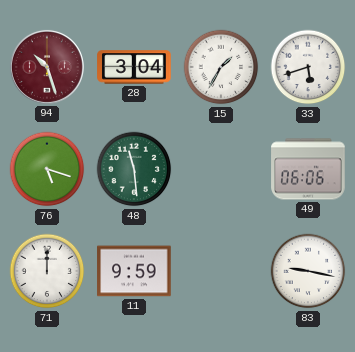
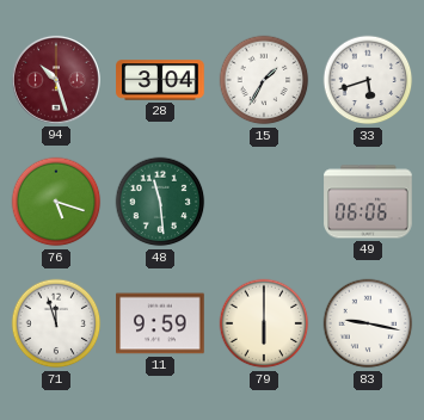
71: 12:00 -> 11:57 (56, 323)
79: none -> 6:00 (264, 323)
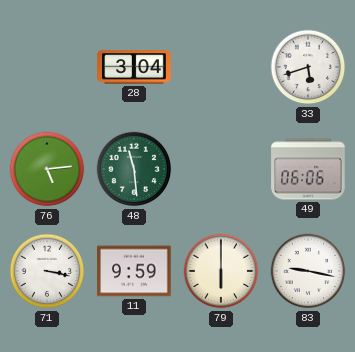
94: 10:27 -> none (56, 80)
15: 1:35 -> none (264, 80)
76: 5:18 -> 5:14 (47, 169)
71: 11:57 -> 3:17 (47, 271)
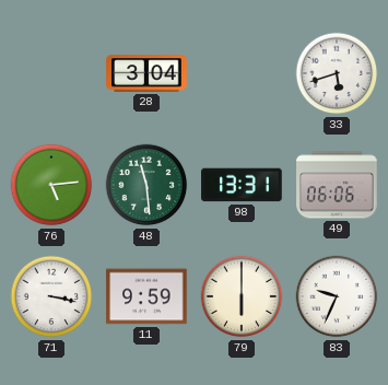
98: none -> 13:31 (242, 185)
83: 9:17 -> 9:34 (337, 296)
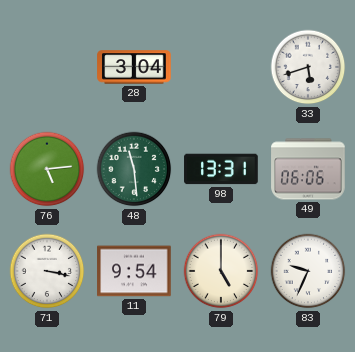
11: 9:59 -> 9:54 (134, 271)
79: 6:00 -> 5:00 (221, 271)
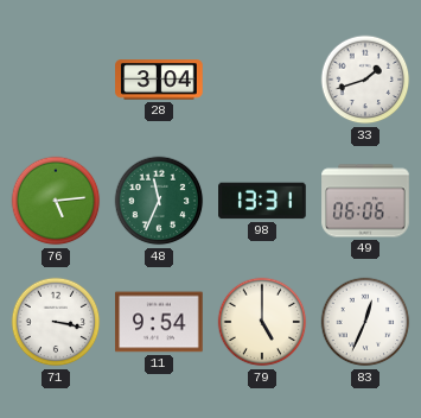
33: 5:42 -> 1:42 (365, 80)
48: 11:29 -> 11:34 (159, 201)
83: 9:34 -> 12:34 (365, 322)
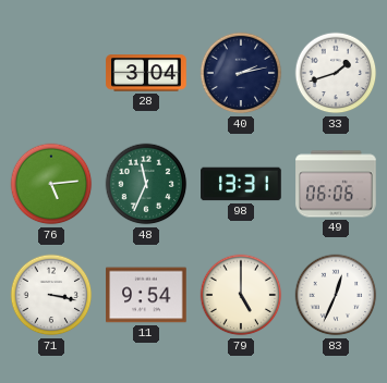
40: none -> 2:13 (241, 73)
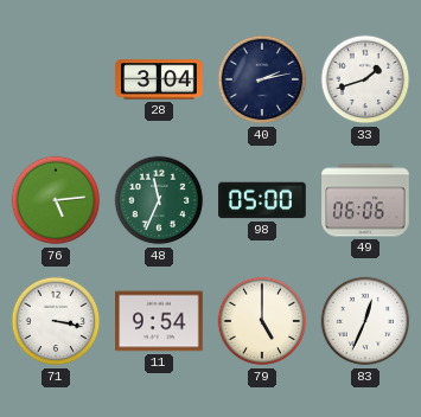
98: 13:31 -> 05:00 (262, 200)
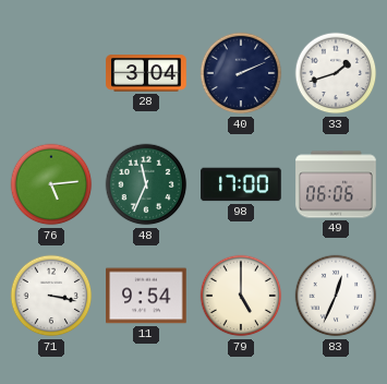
40: 2:13 -> 2:11 (241, 73)
98: 05:00 -> 17:00 (241, 184)
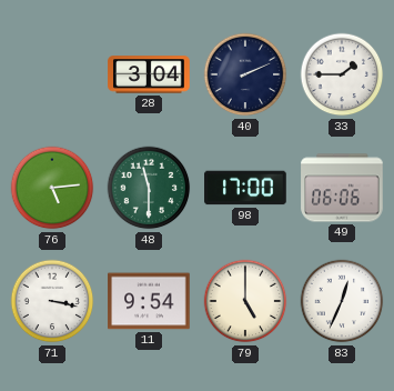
33: 1:42 -> 1:45 (342, 74)
48: 11:34 -> 11:30 (149, 188)
